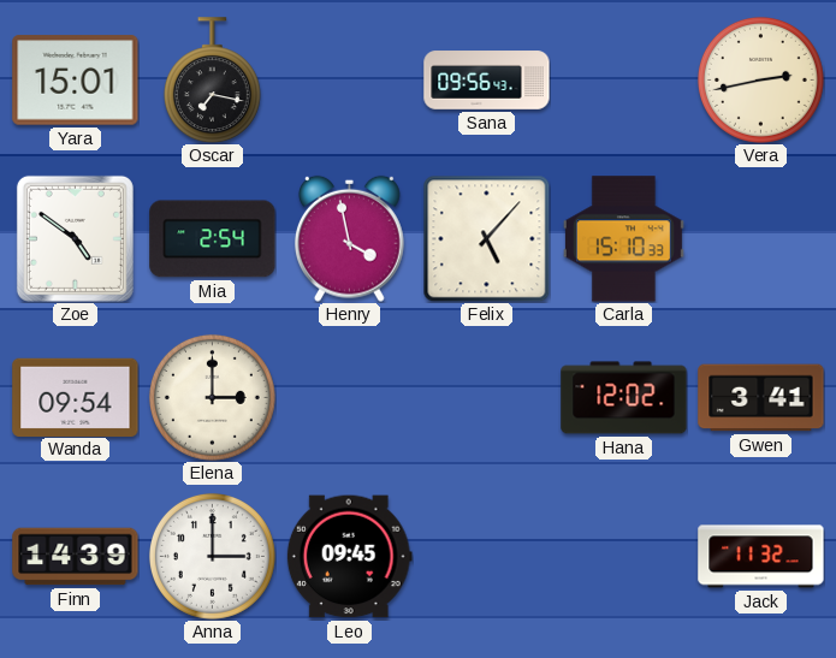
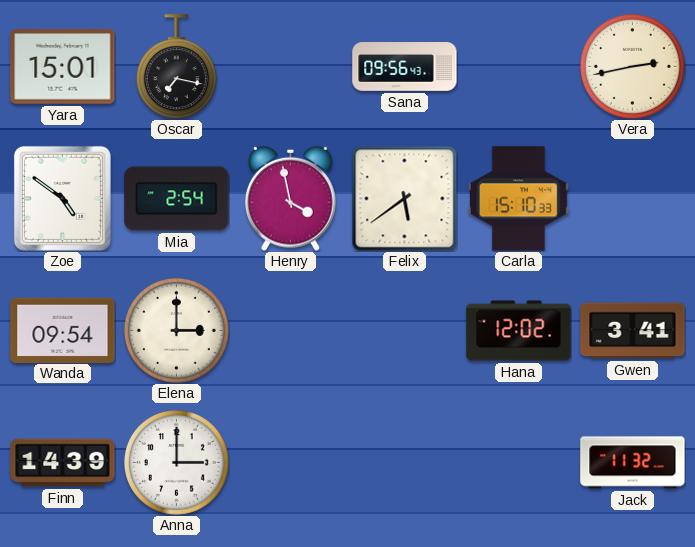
Felix: 5:07 -> 5:39 (404, 198)
Leo: 09:45 -> none (349, 557)
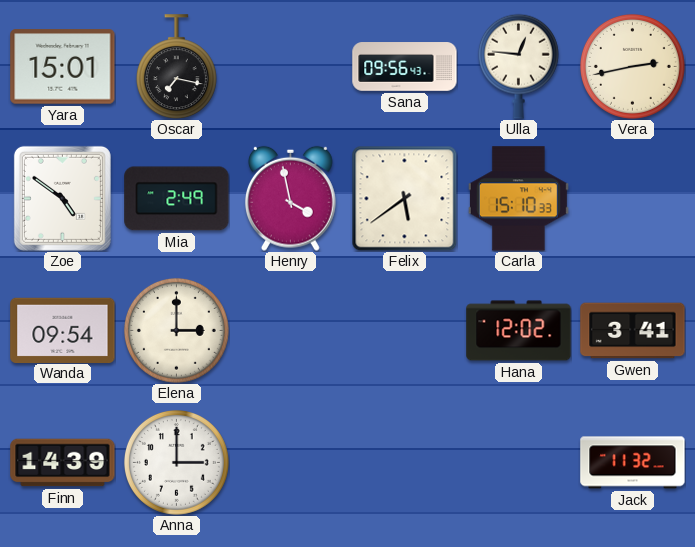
Ulla: none -> 12:46 (518, 66)
Mia: 2:54 -> 2:49 (177, 199)
